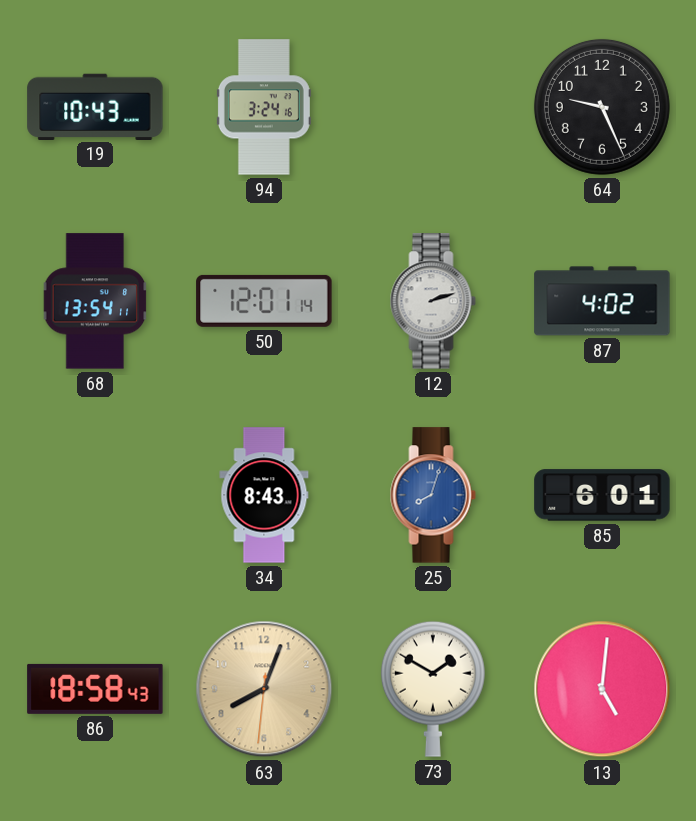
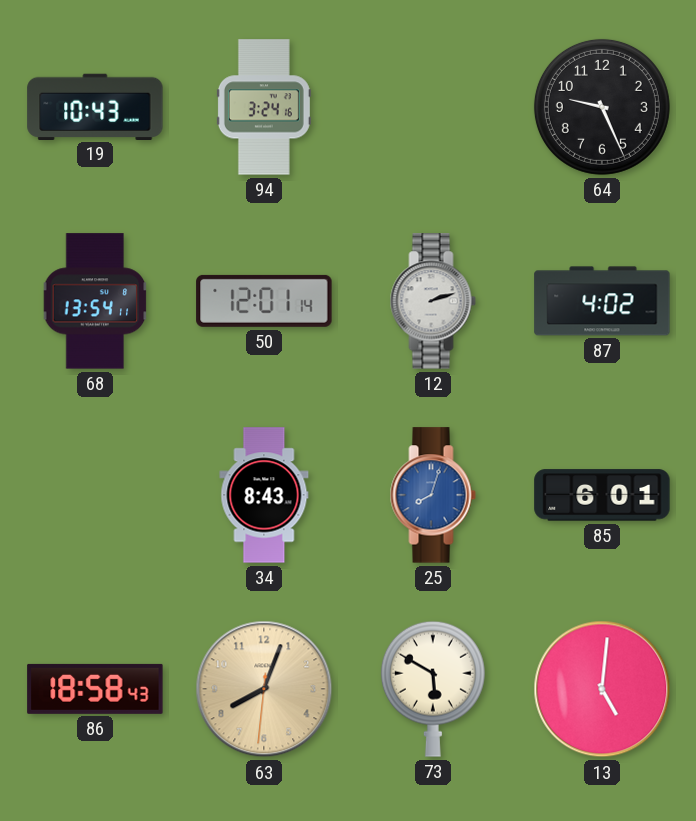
73: 1:50 -> 5:50 (433, 689)
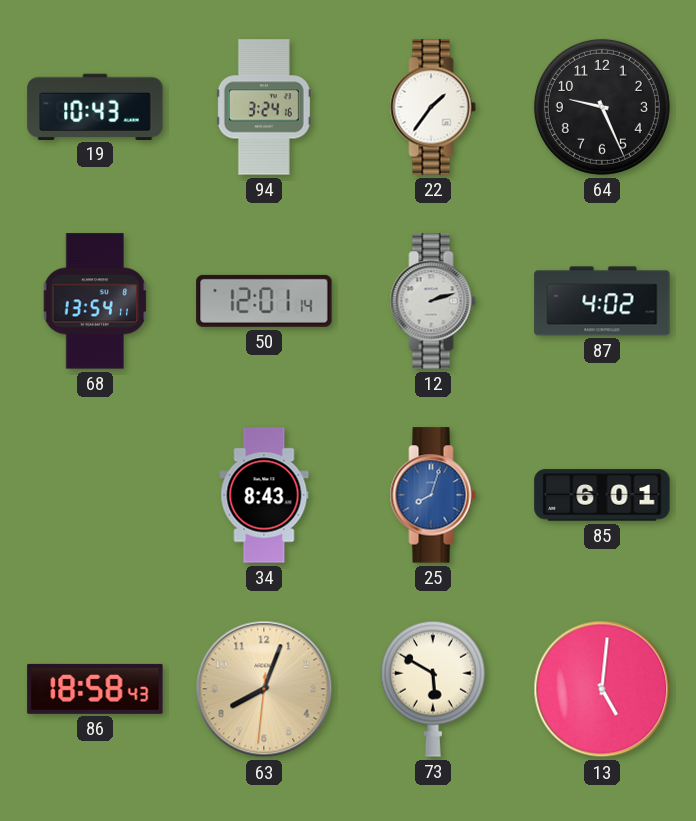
22: none -> 1:36 (433, 107)
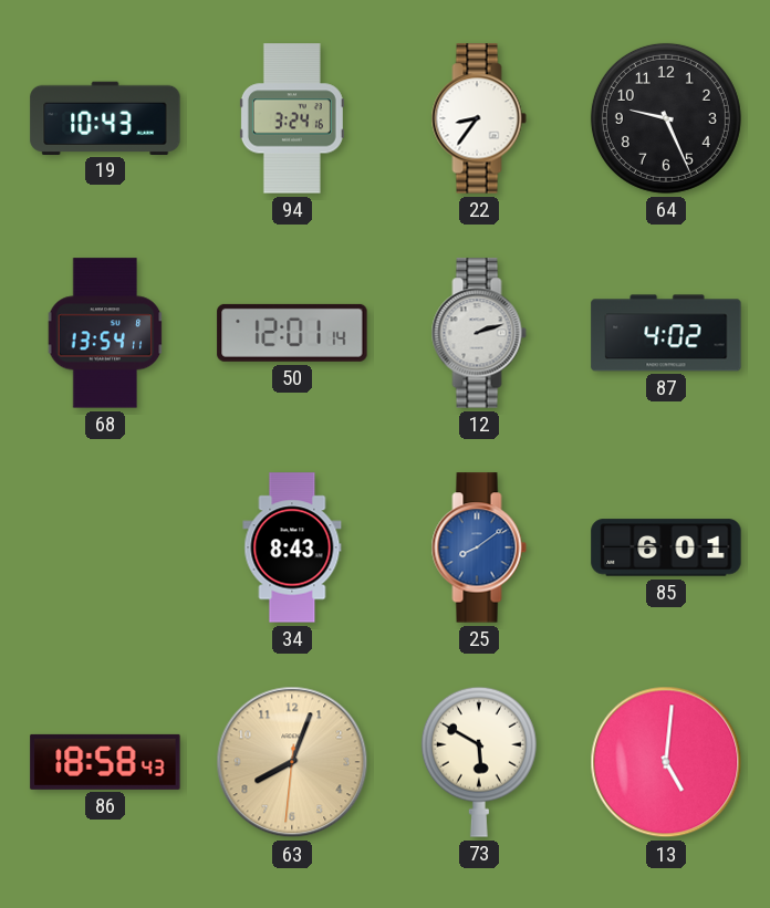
22: 1:36 -> 8:36 (479, 118)
25: 8:03 -> 8:09 (479, 547)
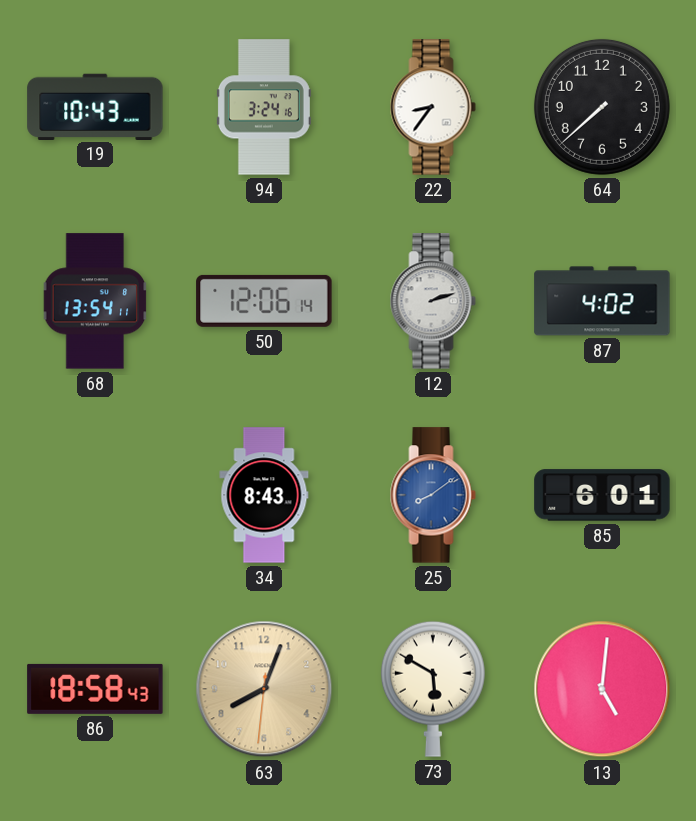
64: 9:26 -> 7:38 (602, 107)
50: 12:01 -> 12:06 (264, 301)
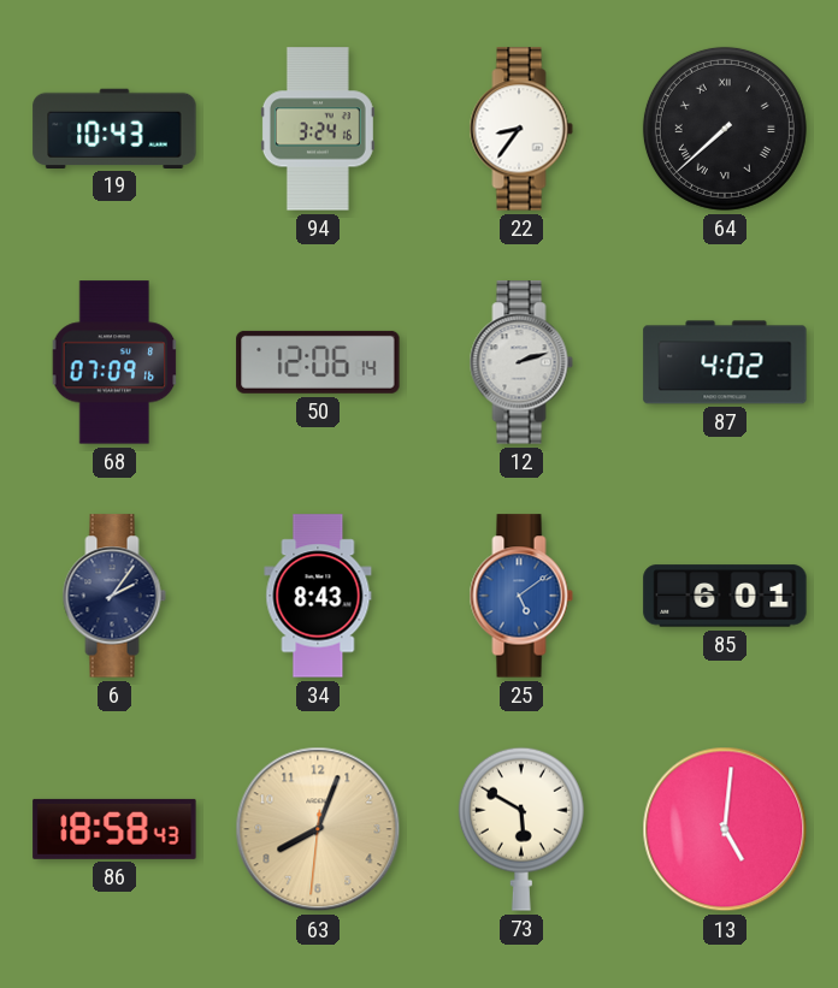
64 numerals: Arabic -> Roman (725, 129)
68: 13:54 -> 07:09 (114, 362)
6: none -> 2:06 (114, 596)
25: 8:09 -> 5:09 (521, 596)
